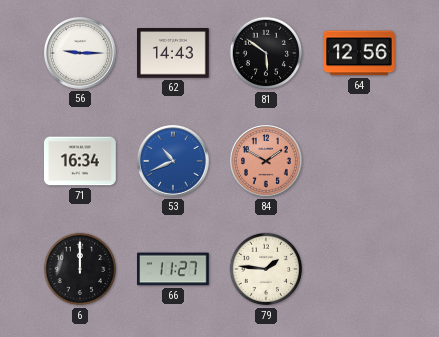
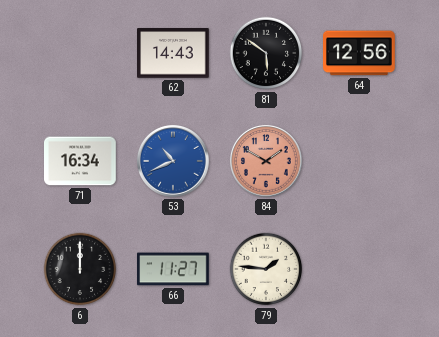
56: 9:15 -> none (80, 53)
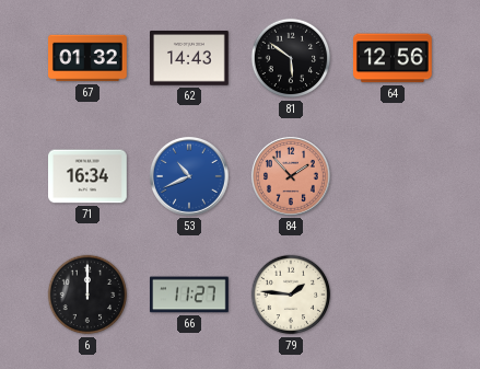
67: none -> 01:32 (87, 58)
84: 1:50 -> 1:53 (291, 176)
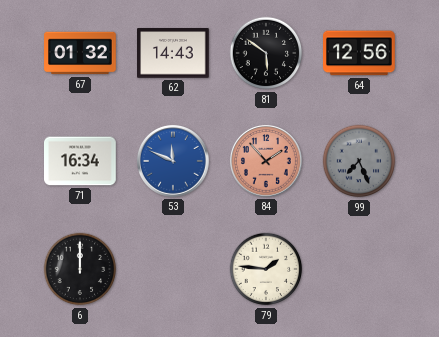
53: 10:41 -> 11:49 (173, 161)
99: none -> 7:26 (359, 161)
66: 11:27 -> none (189, 295)
